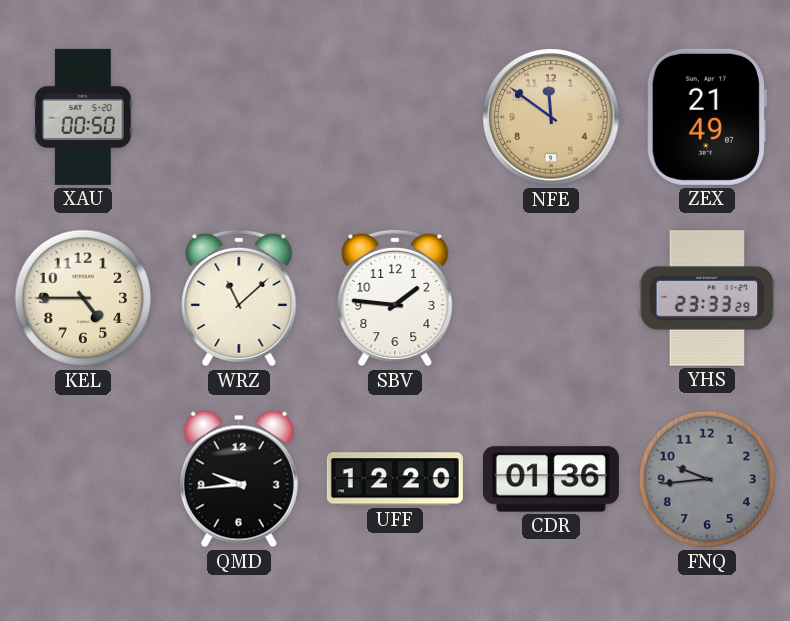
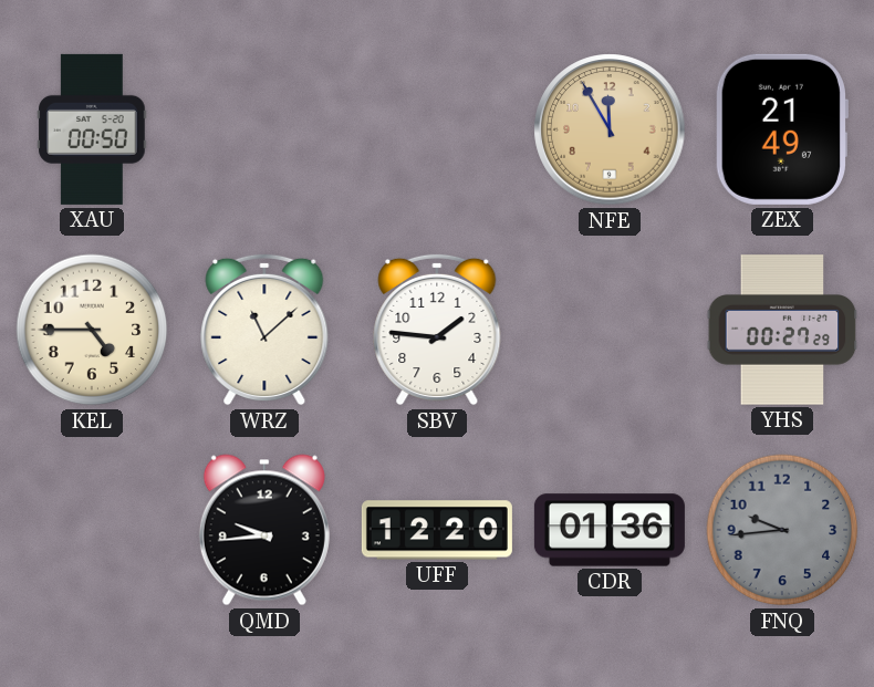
NFE: 11:51 -> 11:55 (610, 129)
YHS: 23:33 -> 00:27 (782, 330)
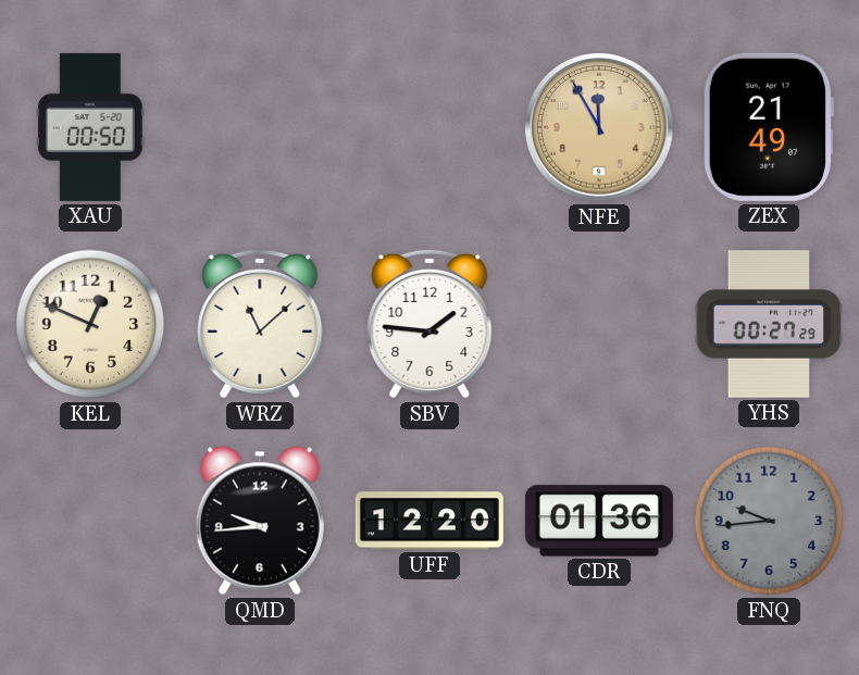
KEL: 4:45 -> 12:49 (90, 324)
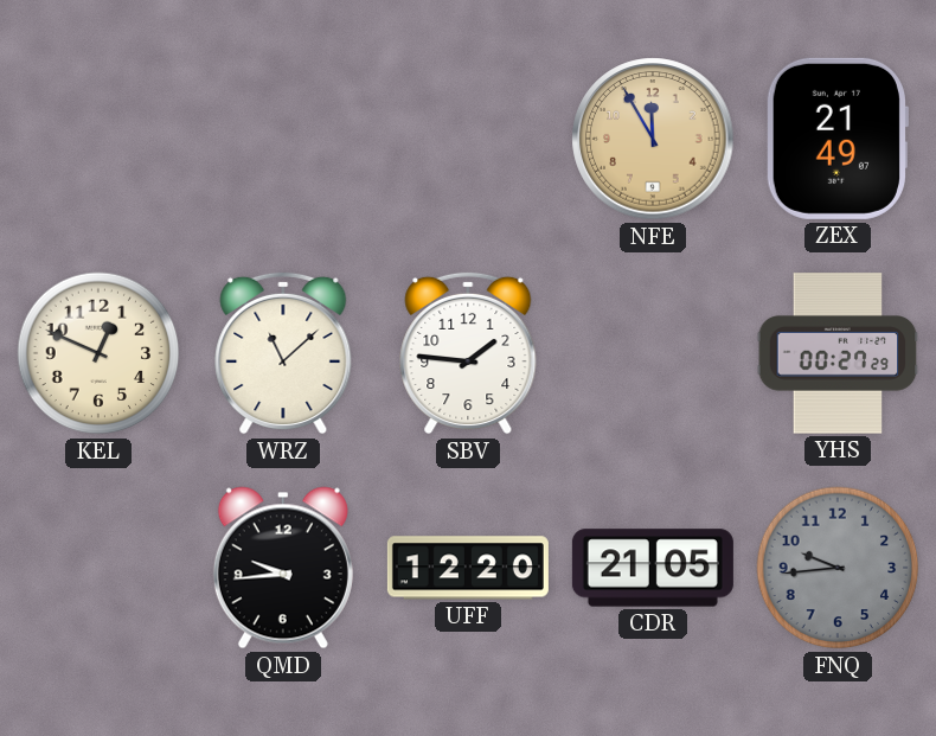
XAU: 00:50 -> none (90, 127)
CDR: 01:36 -> 21:05 (653, 568)
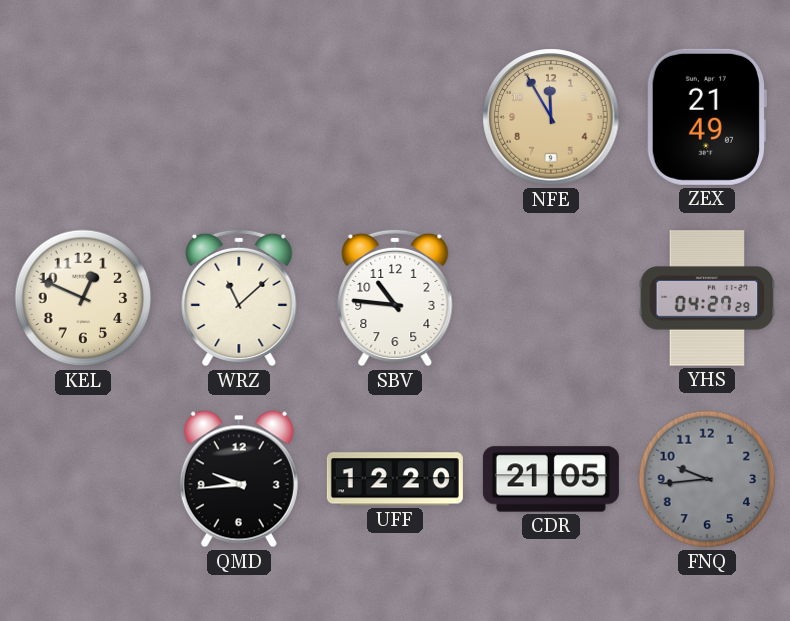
SBV: 1:46 -> 10:46 (395, 298)
YHS: 00:27 -> 04:27 (707, 298)
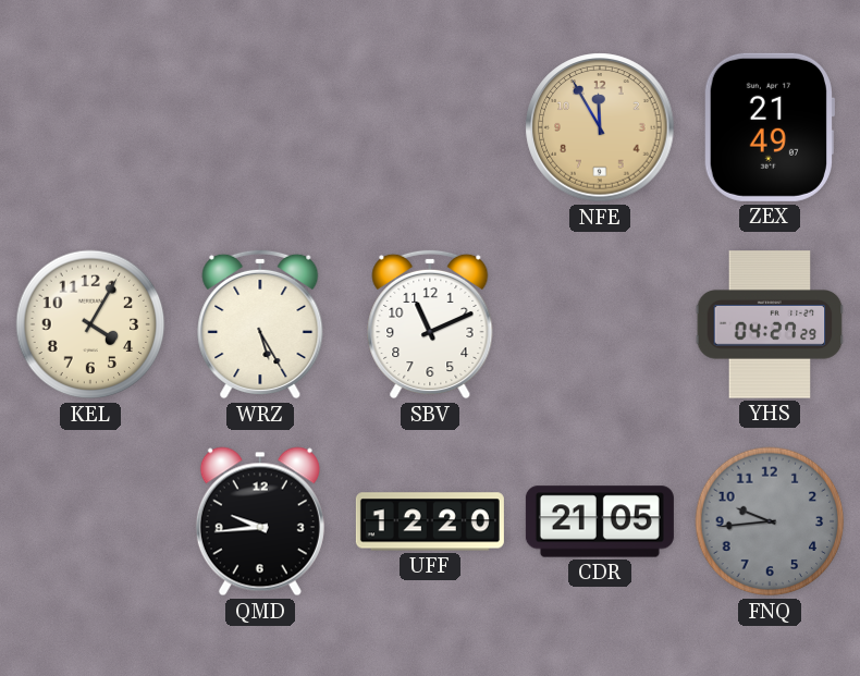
KEL: 12:49 -> 4:05 (90, 324)
WRZ: 11:08 -> 5:25 (260, 324)
SBV: 10:46 -> 11:11 (430, 324)
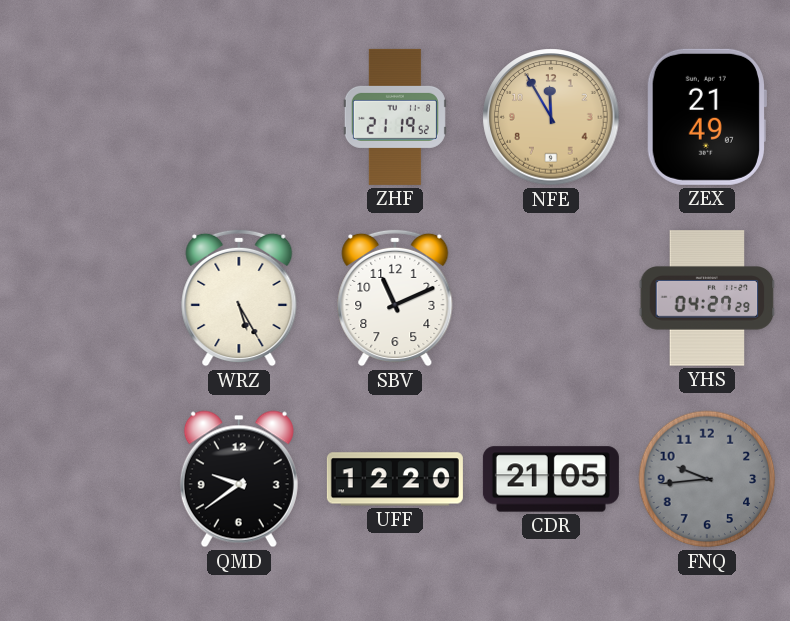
ZHF: none -> 21:19 (395, 117)
KEL: 4:05 -> none (90, 324)
QMD: 9:44 -> 9:39 (239, 479)
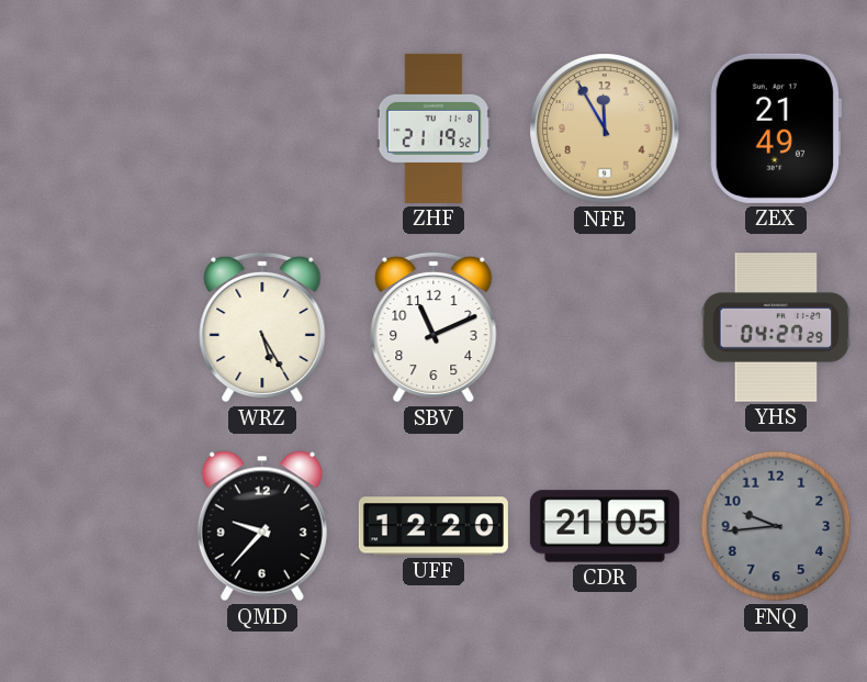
QMD: 9:39 -> 9:37 (262, 526)
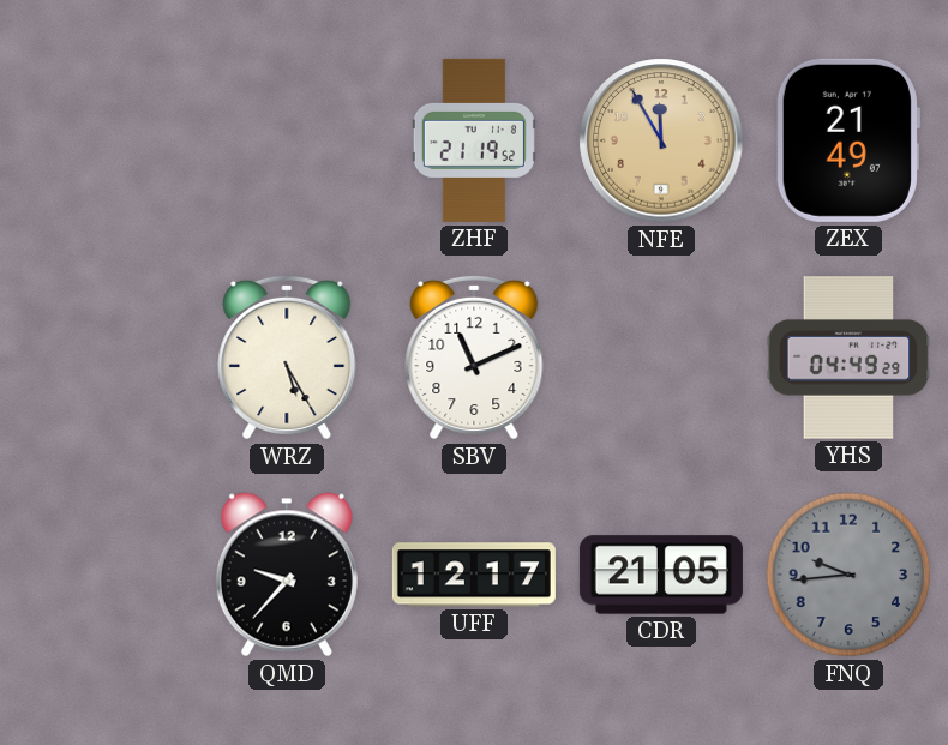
YHS: 04:27 -> 04:49 (848, 358)
UFF: 12:20 -> 12:17 (474, 575)
